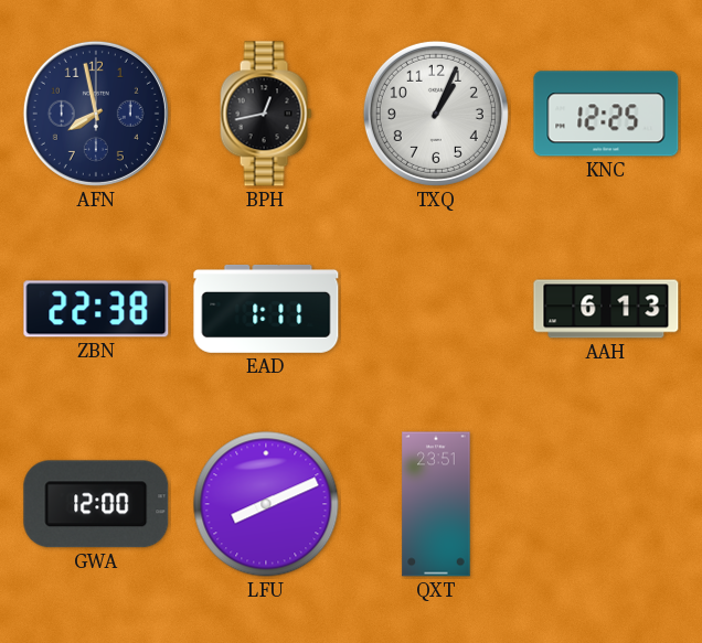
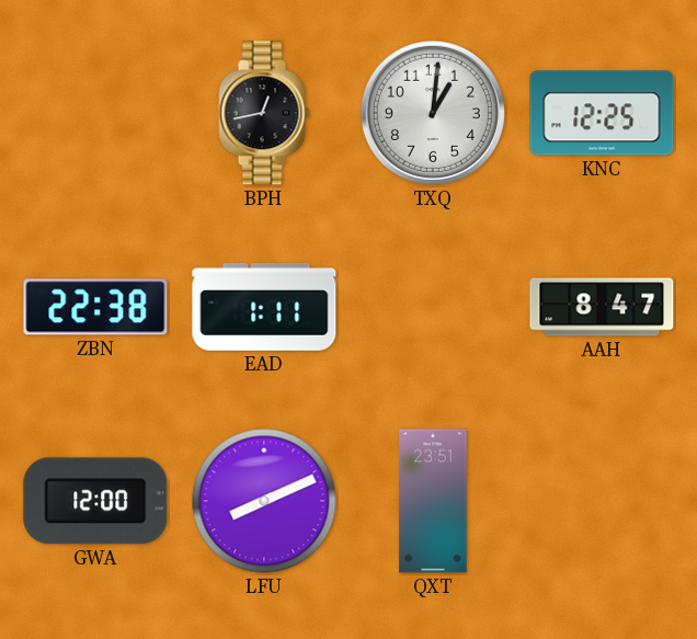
AFN: 7:58 -> none (96, 114)
TXQ: 1:04 -> 1:01 (433, 113)
AAH: 6:13 -> 8:47 (602, 307)
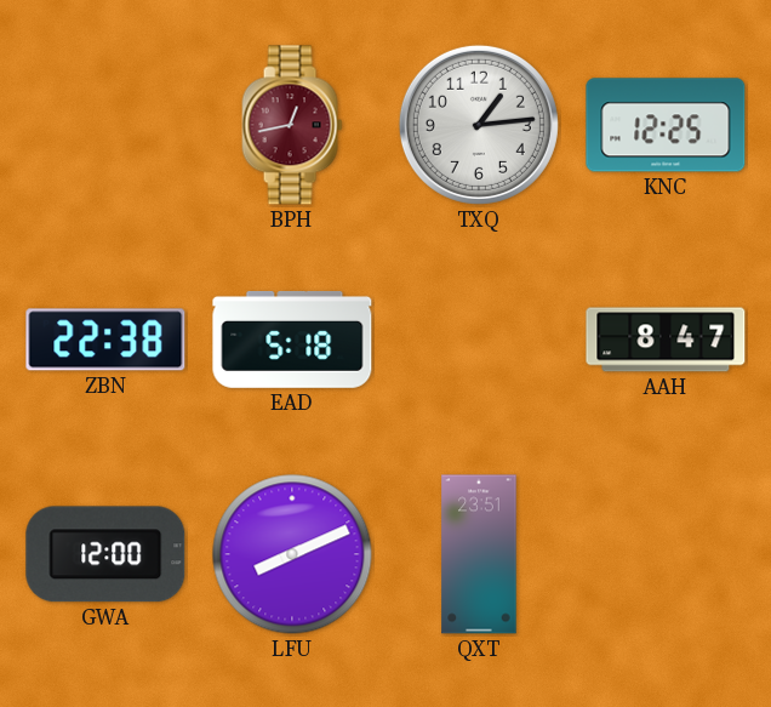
BPH dial: black -> burgundy (292, 125)
TXQ: 1:01 -> 1:14 (479, 125)
EAD: 1:11 -> 5:18 (292, 340)
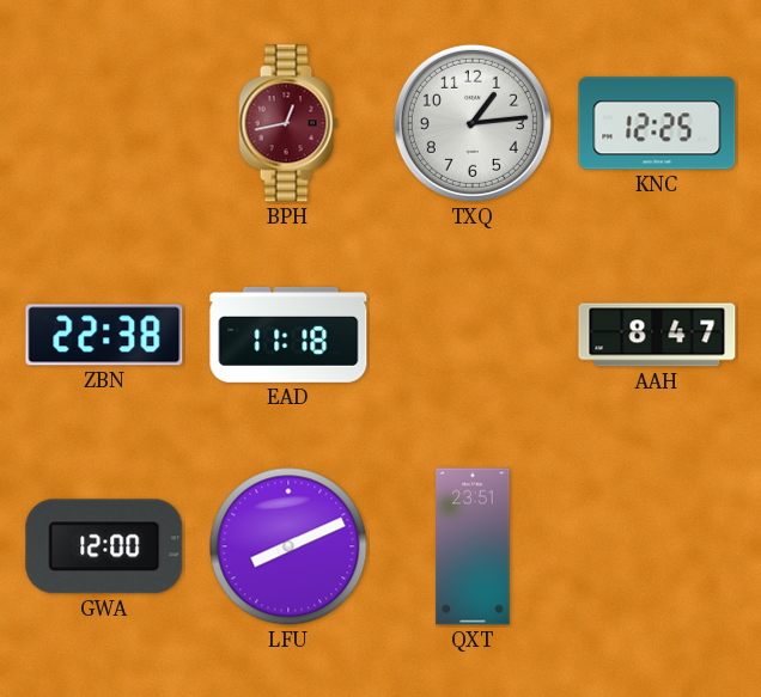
EAD: 5:18 -> 11:18 (288, 335)
